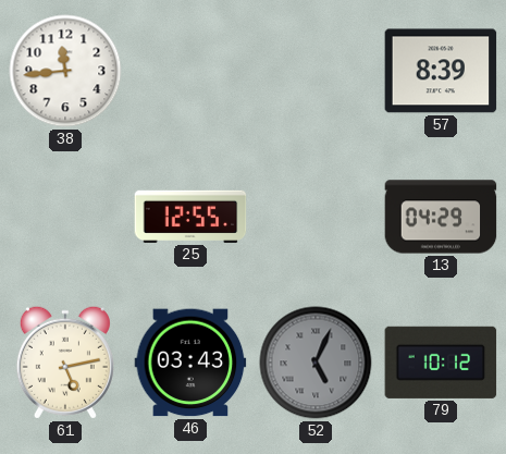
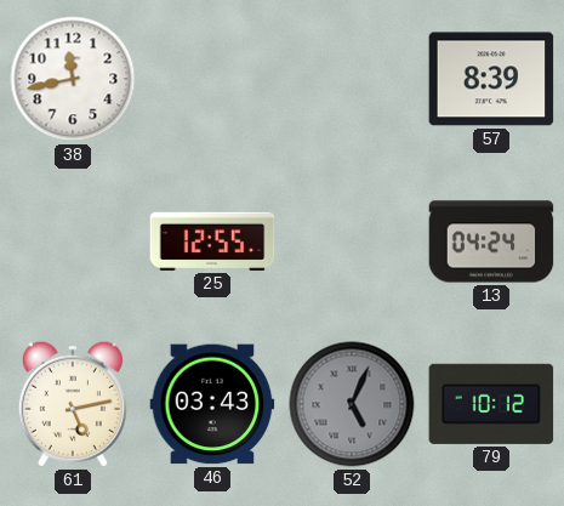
38: 11:44 -> 11:43 (73, 79)
13: 04:29 -> 04:24 (491, 241)
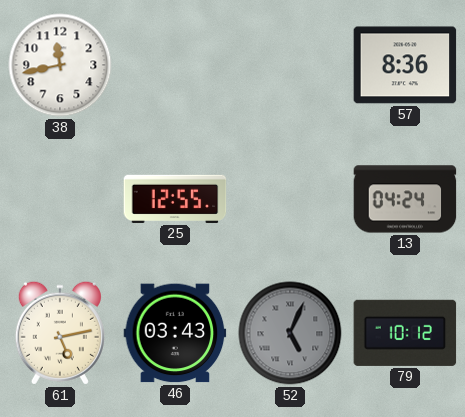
57: 8:39 -> 8:36 (405, 65)
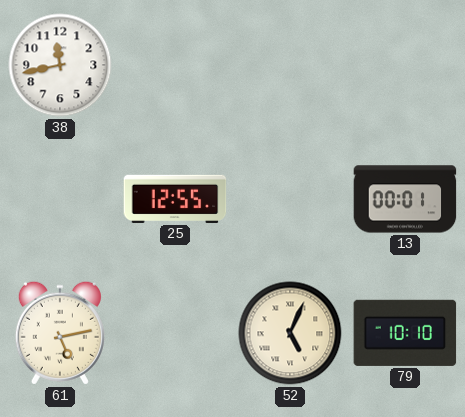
57: 8:36 -> none (405, 65)
13: 04:24 -> 00:01 (405, 199)
46: 03:43 -> none (175, 333)
52 dial: grey -> cream (290, 333)
79: 10:12 -> 10:10 (405, 333)
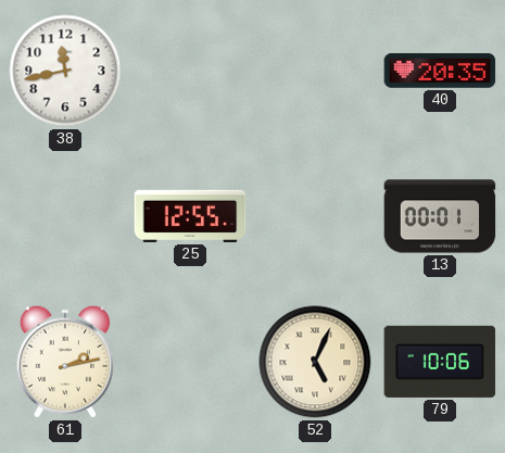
40: none -> 20:35 (440, 71)
61: 5:13 -> 2:13 (65, 362)
79: 10:10 -> 10:06 (440, 362)
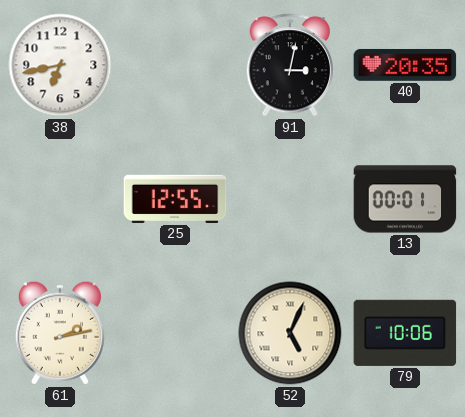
38: 11:43 -> 6:43 (60, 65)
91: none -> 3:02 (290, 65)
